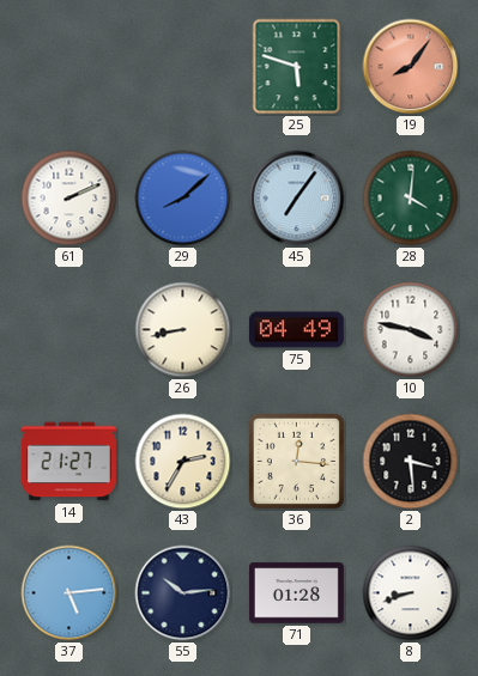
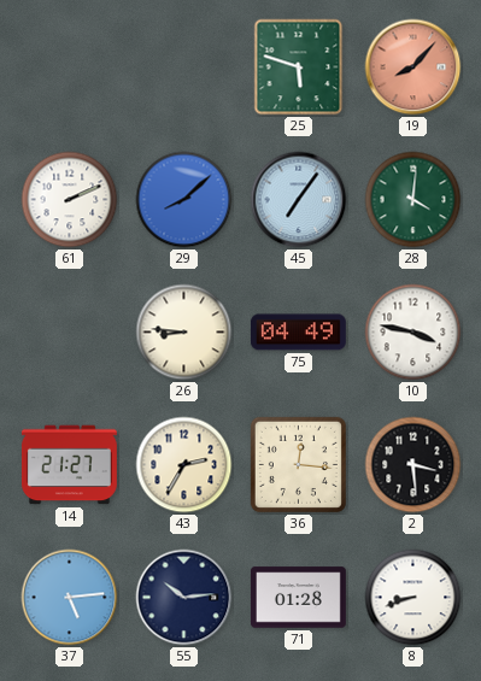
19: 8:06 -> 8:07 (413, 67)
26: 8:43 -> 8:46 (184, 333)
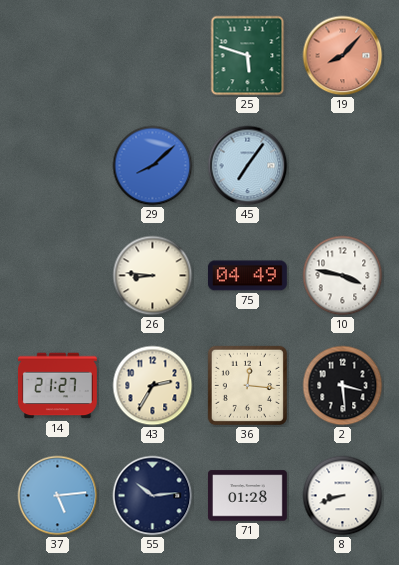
61: 2:11 -> none (70, 200)
28: 4:01 -> none (413, 200)
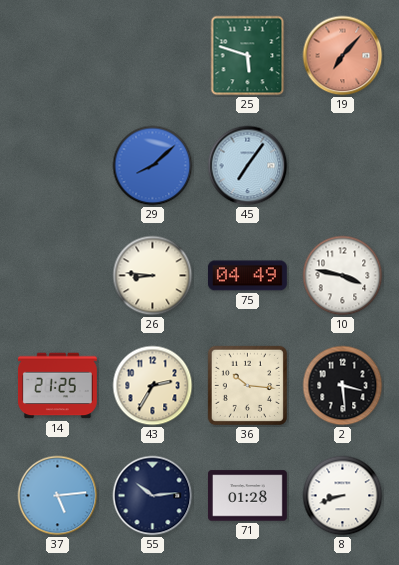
19: 8:07 -> 7:07 (343, 56)
14: 21:27 -> 21:25 (57, 386)
36: 12:16 -> 10:16 (247, 385)
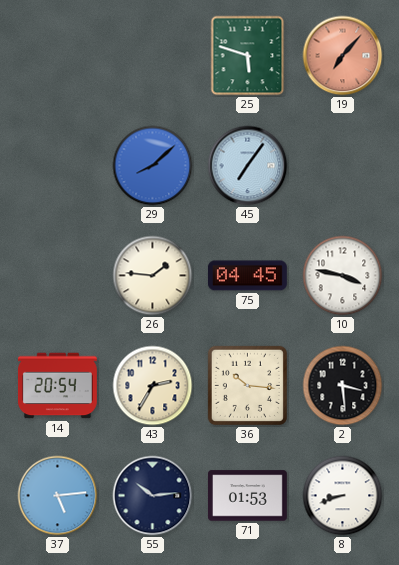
26: 8:46 -> 1:46 (153, 276)
75: 04:49 -> 04:45 (247, 276)
14: 21:25 -> 20:54 (57, 386)
71: 01:28 -> 01:53 (248, 496)
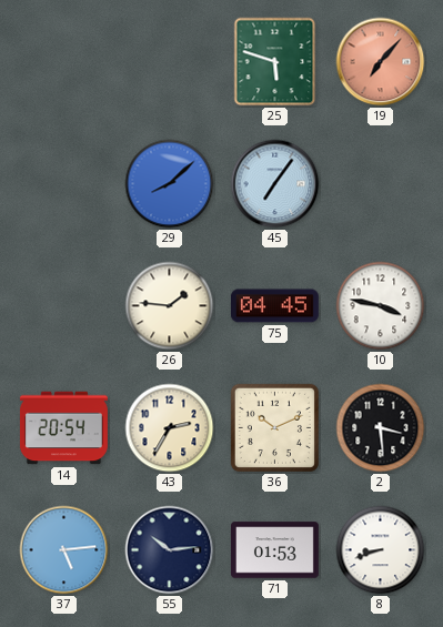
36: 10:16 -> 10:11 (274, 427)
